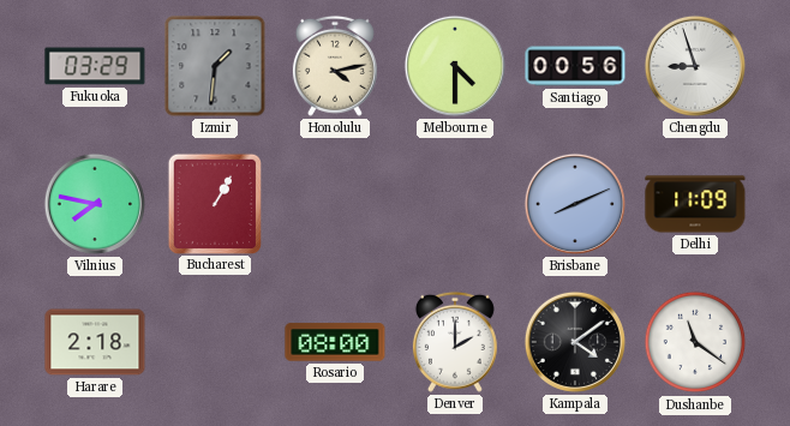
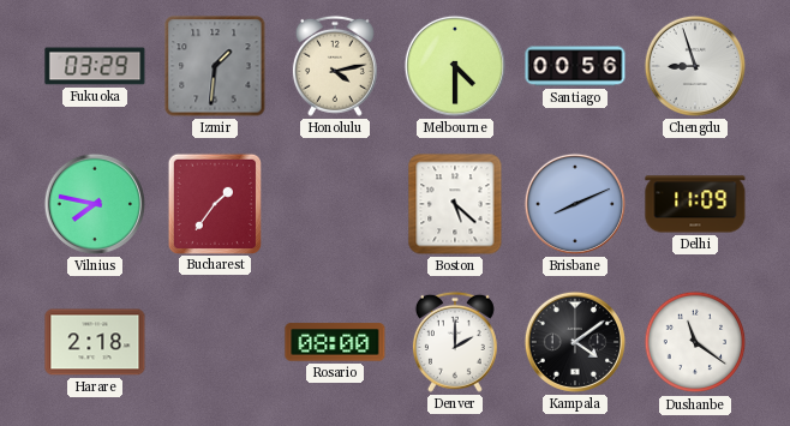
Bucharest: 1:05 -> 1:36 (214, 203)
Boston: none -> 5:22 (455, 204)
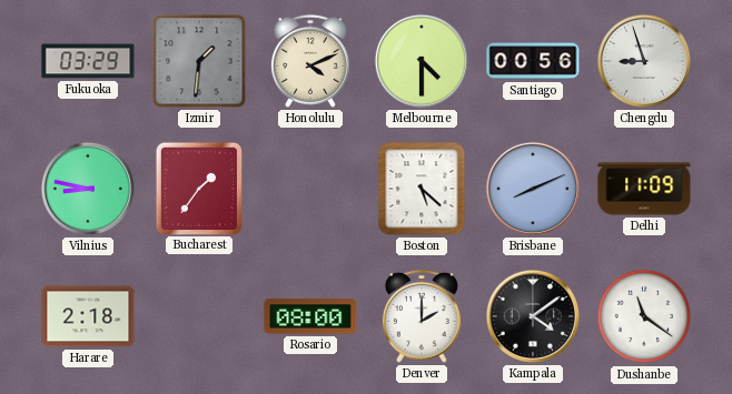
Honolulu: 4:13 -> 4:11 (310, 61)
Vilnius: 7:47 -> 8:47 (88, 189)
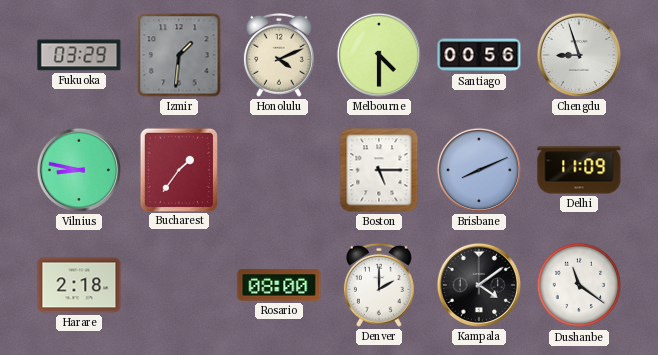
Boston: 5:22 -> 5:15 (379, 170)
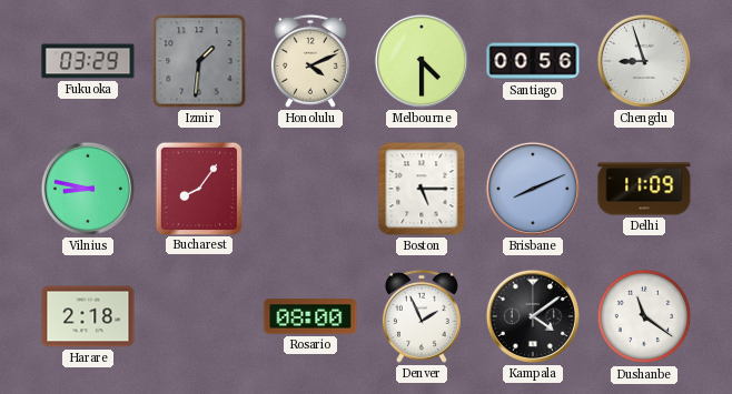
Bucharest: 1:36 -> 8:06 (198, 188)
Denver: 2:00 -> 1:56 (422, 316)
